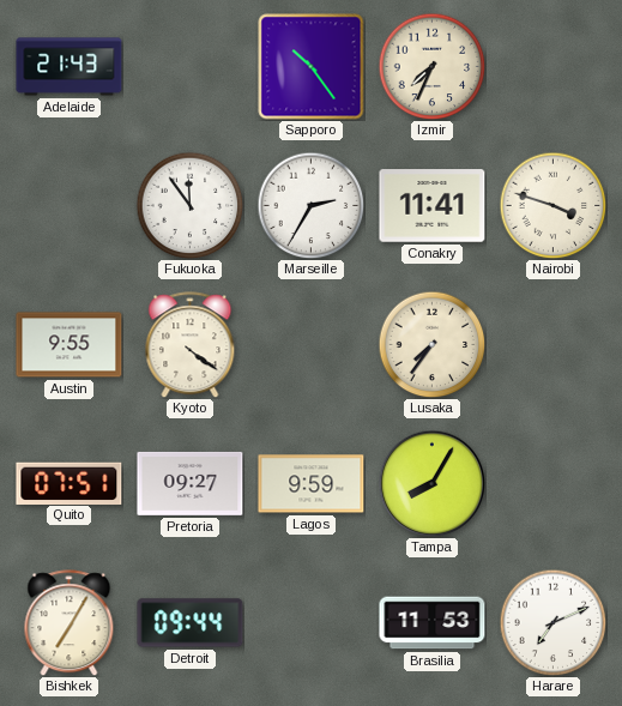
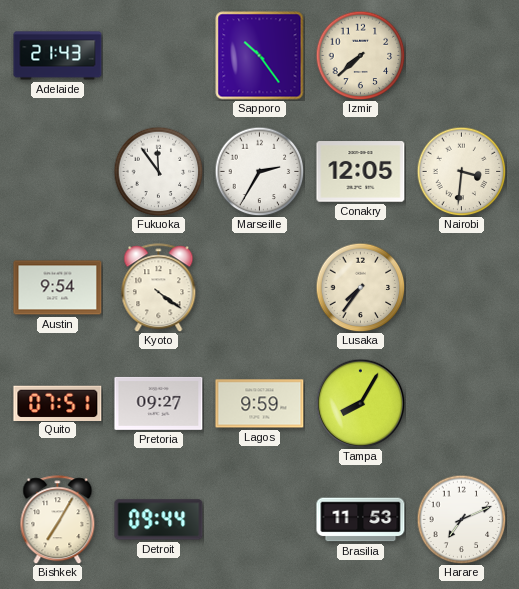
Izmir: 7:34 -> 7:38 (360, 55)
Conakry: 11:41 -> 12:05 (361, 172)
Nairobi: 3:48 -> 3:31 (461, 171)
Austin: 9:55 -> 9:54 (58, 288)
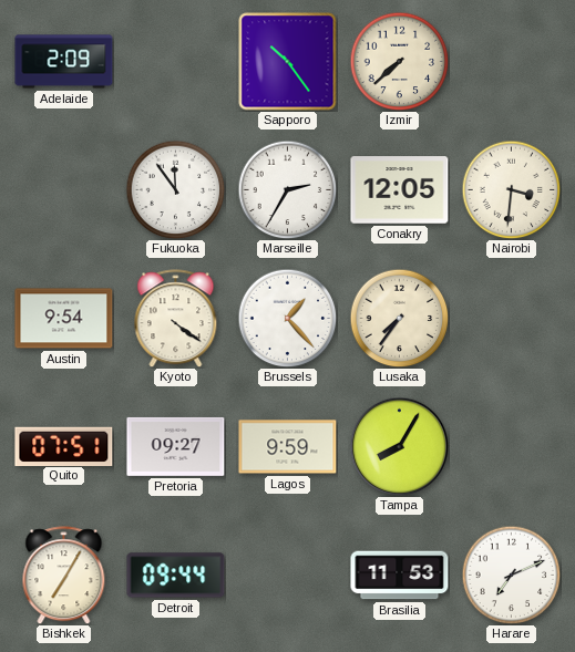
Adelaide: 21:43 -> 2:09 (64, 62)
Brussels: none -> 1:23 (287, 318)
